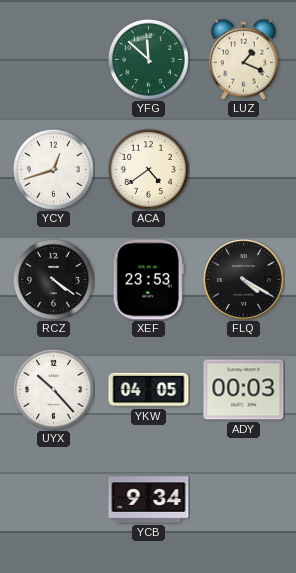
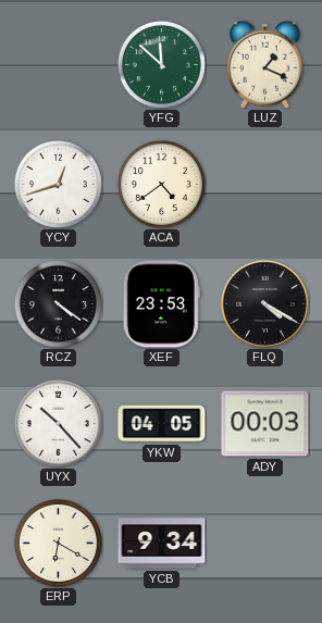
ERP: none -> 6:20 (58, 543)
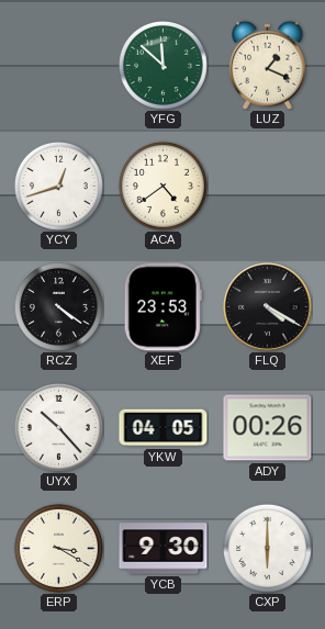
ADY: 00:03 -> 00:26 (268, 428)
ERP: 6:20 -> 3:20 (58, 548)
YCB: 9:34 -> 9:30 (164, 549)
CXP: none -> 6:00 (267, 548)
